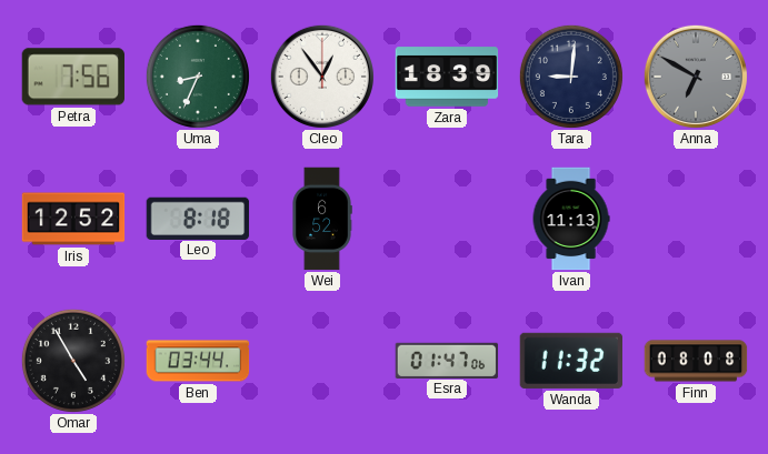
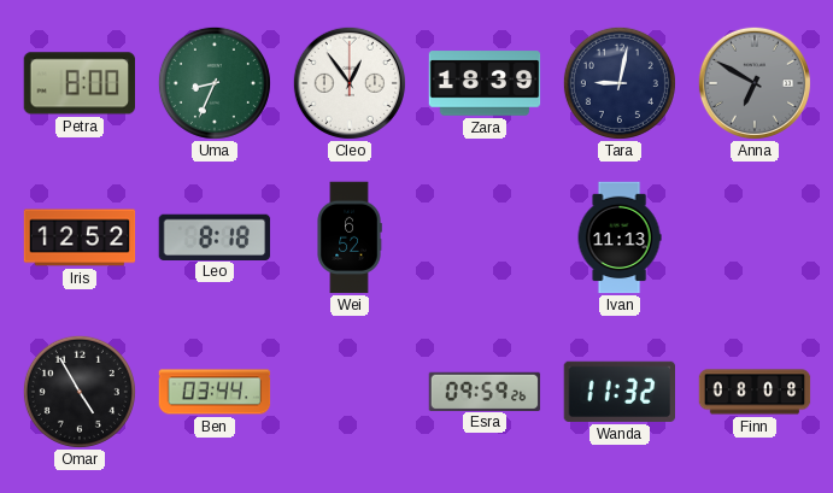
Petra: 7:56 -> 8:00 (78, 83)
Tara: 9:01 -> 9:02 (620, 83)
Esra: 01:47 -> 09:59 (485, 391)
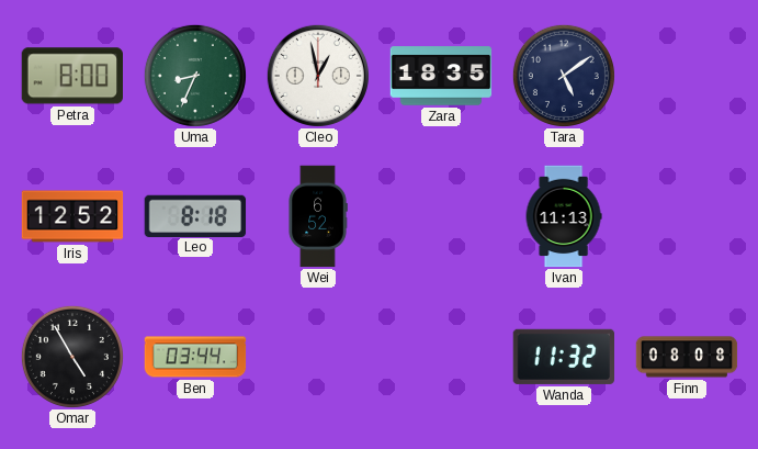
Cleo: 12:54 -> 12:58 (318, 76)
Zara: 18:39 -> 18:35 (441, 76)
Tara: 9:02 -> 5:09 (564, 76)
Anna: 6:50 -> none (755, 83)
Esra: 09:59 -> none (485, 391)
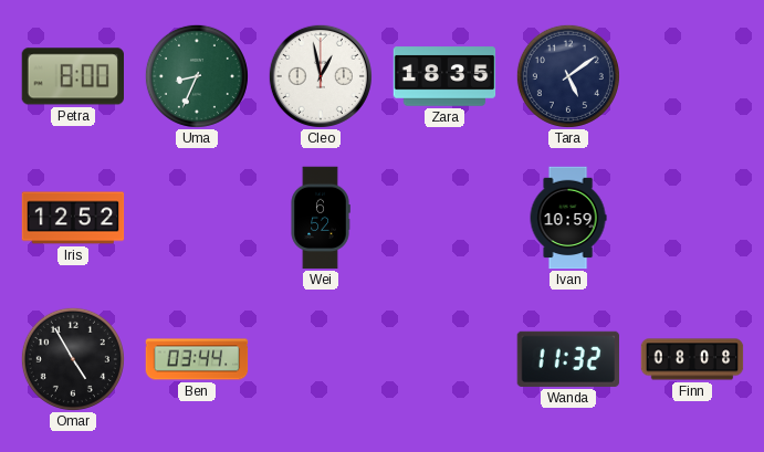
Leo: 8:18 -> none (195, 215)
Ivan: 11:13 -> 10:59 (568, 218)
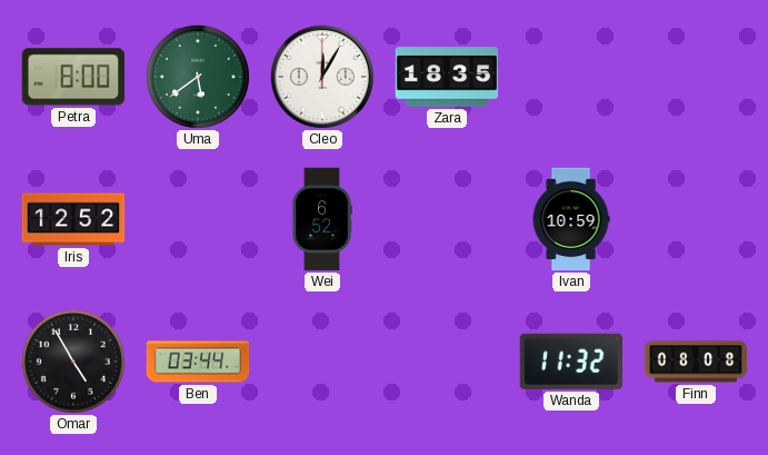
Uma: 8:34 -> 5:39 (198, 77)
Cleo: 12:58 -> 12:05 (322, 77)
Tara: 5:09 -> none (568, 76)
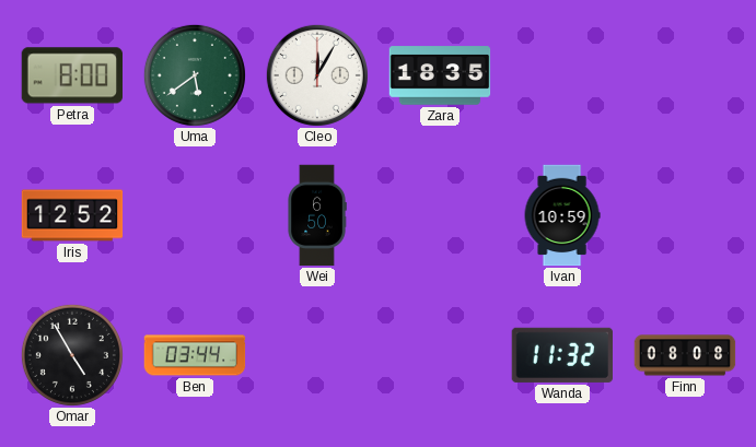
Wei: 6:52 -> 6:50 (317, 215)
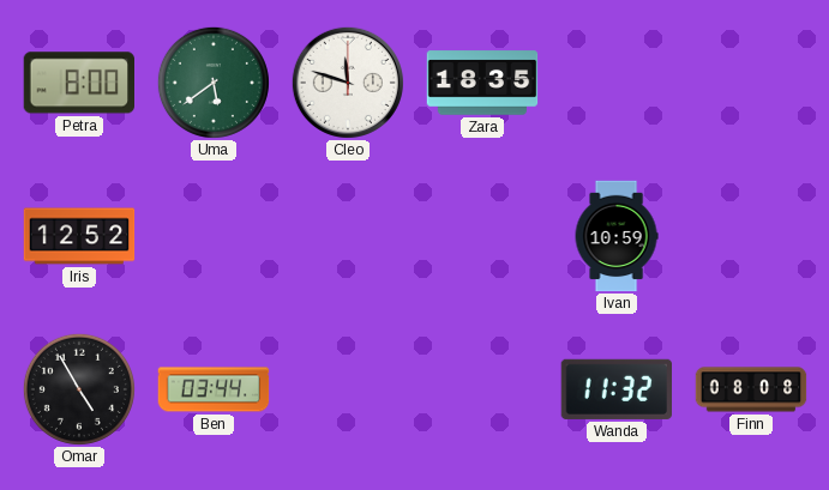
Cleo: 12:05 -> 11:48 (348, 83)
Wei: 6:50 -> none (317, 215)
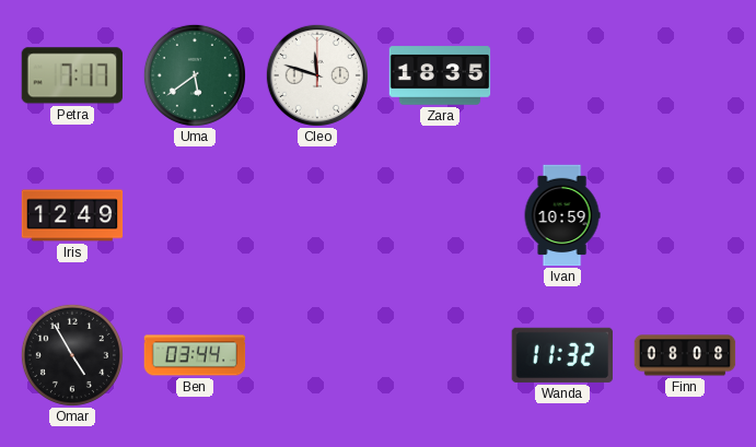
Petra: 8:00 -> 7:17 (71, 75)
Iris: 12:52 -> 12:49 (72, 215)
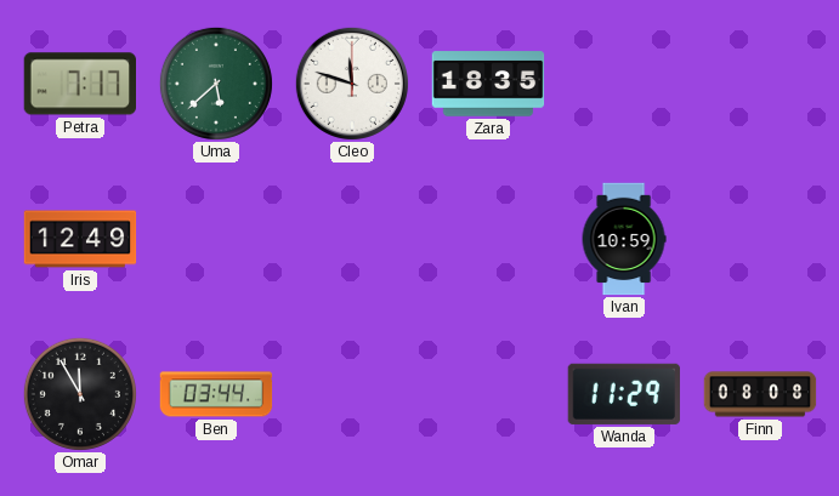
Uma: 5:39 -> 5:38 (216, 84)
Omar: 4:55 -> 11:55 (80, 394)
Wanda: 11:32 -> 11:29 (624, 394)
